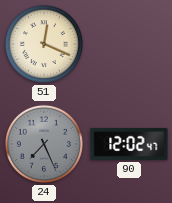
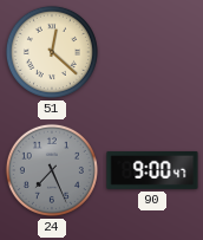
51: 12:19 -> 12:22 (52, 52)
90: 12:02 -> 9:00 (152, 170)
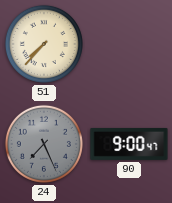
51: 12:22 -> 7:37 (44, 44)
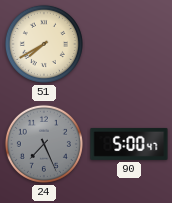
51: 7:37 -> 7:40 (44, 44)
90: 9:00 -> 5:00 (129, 144)
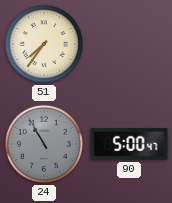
51: 7:40 -> 7:36 (44, 44)
24: 7:26 -> 10:55 (44, 144)
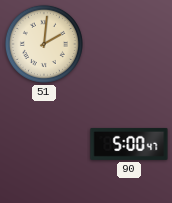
51: 7:36 -> 2:01 (44, 44)
24: 10:55 -> none (44, 144)
